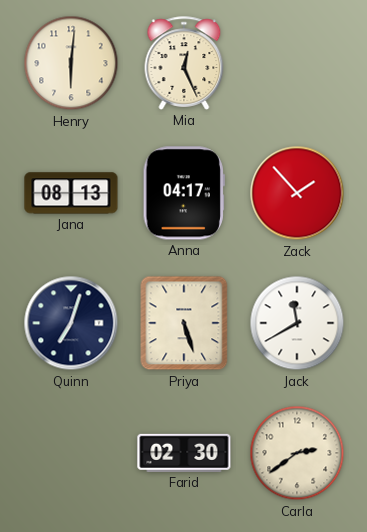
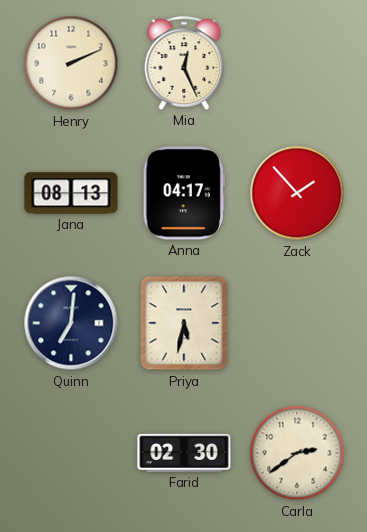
Henry: 6:01 -> 2:11 (71, 63)
Quinn: 7:03 -> 7:01 (71, 323)
Priya: 5:27 -> 5:32 (184, 323)
Jack: 11:40 -> none (297, 323)
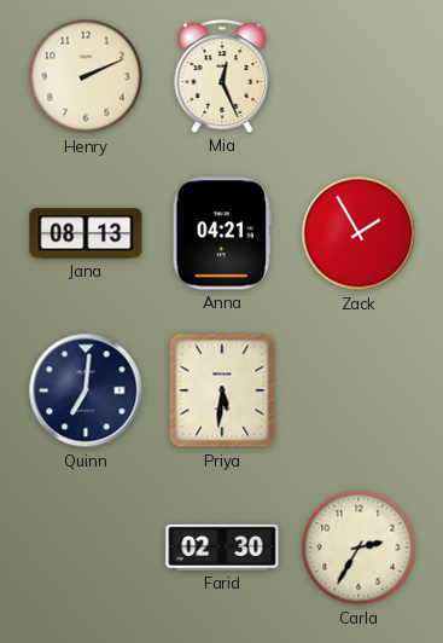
Anna: 04:17 -> 04:21 (222, 233)
Zack: 1:53 -> 1:55 (359, 233)
Priya: 5:32 -> 5:31 (222, 390)
Carla: 2:39 -> 2:35 (359, 548)
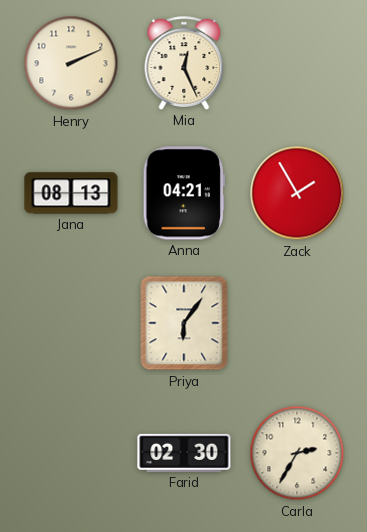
Quinn: 7:01 -> none (86, 390)
Priya: 5:31 -> 6:06 (184, 323)
